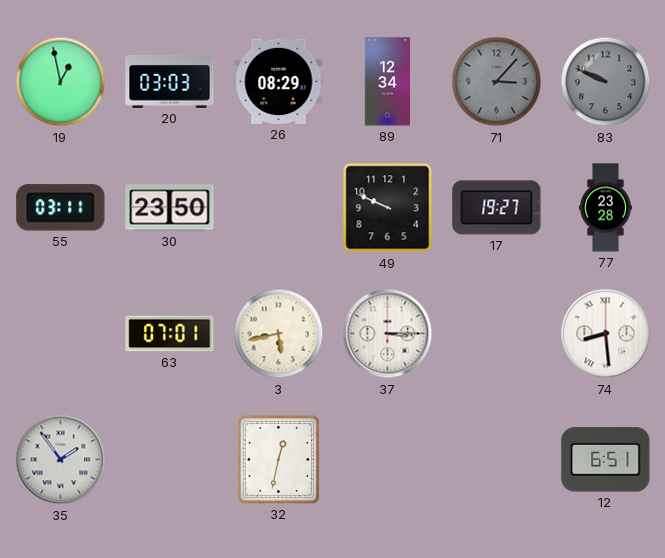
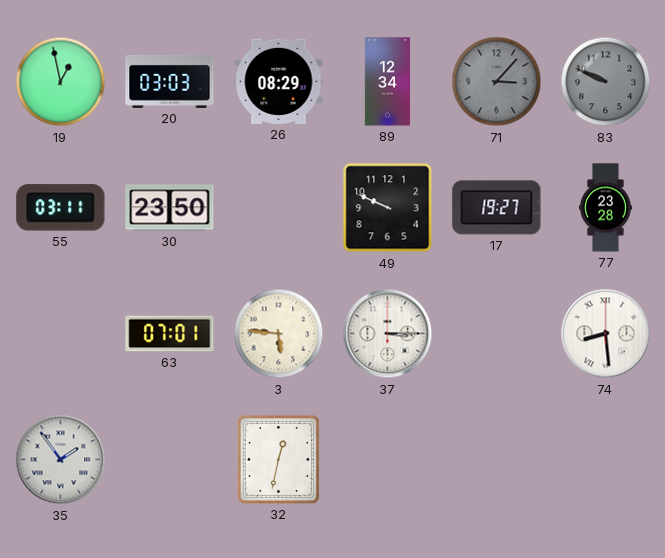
3: 5:43 -> 5:46 (279, 334)
12: 6:51 -> none (606, 460)
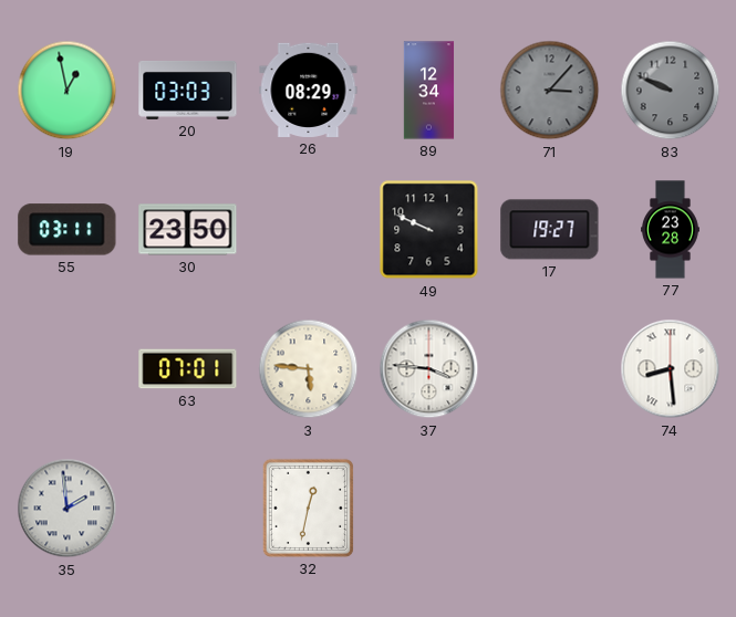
37: 3:15 -> 3:46 (429, 369)
35: 1:54 -> 1:59 (68, 509)
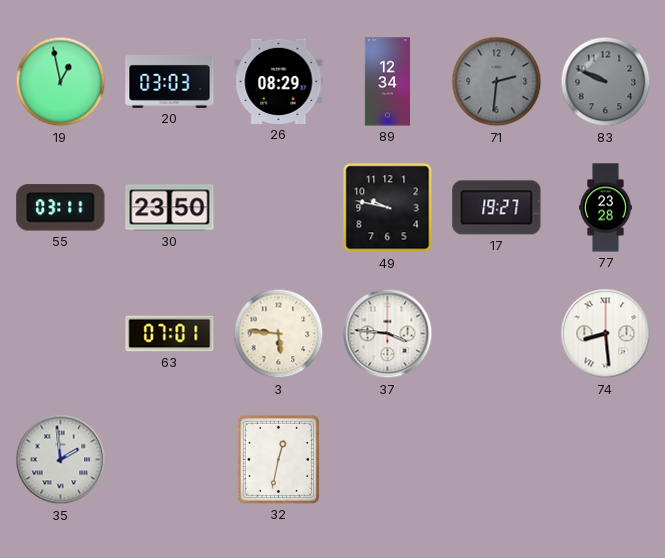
71: 3:07 -> 2:31 (497, 82)
49: 9:49 -> 9:47 (388, 208)
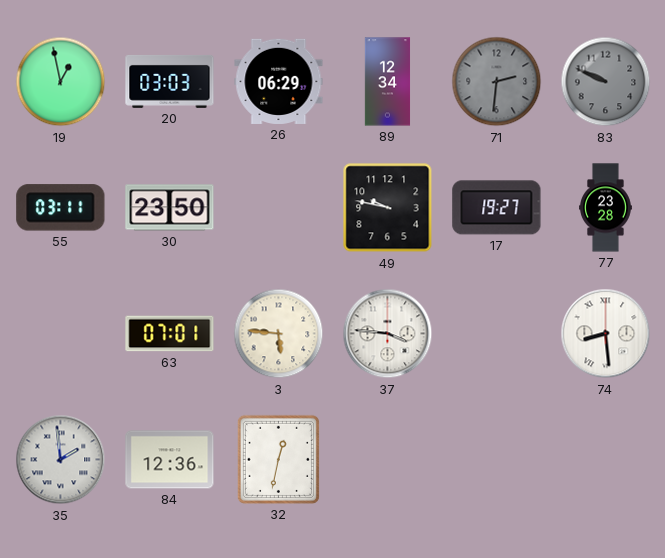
26: 08:29 -> 06:29 (279, 81)
84: none -> 12:36 (170, 460)
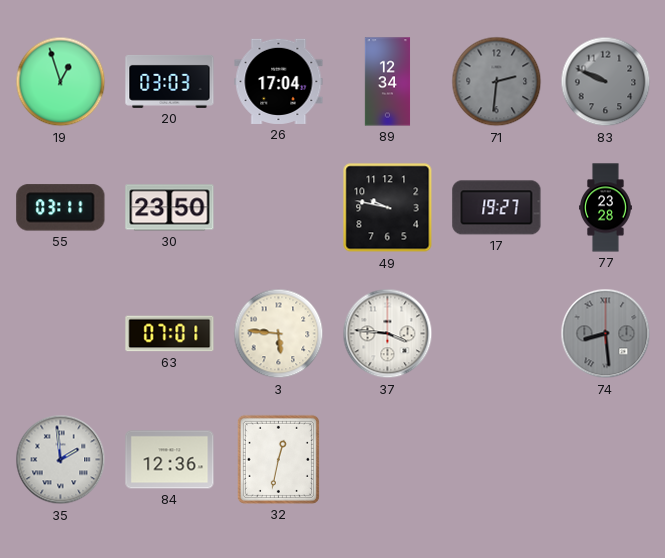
19: 12:58 -> 12:57 (61, 82)
26: 06:29 -> 17:04 (279, 81)
74 dial: white -> grey (606, 334)
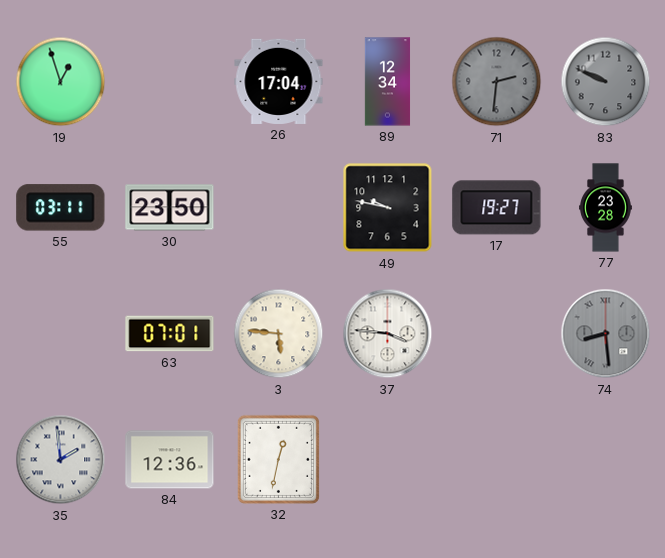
20: 03:03 -> none (170, 81)
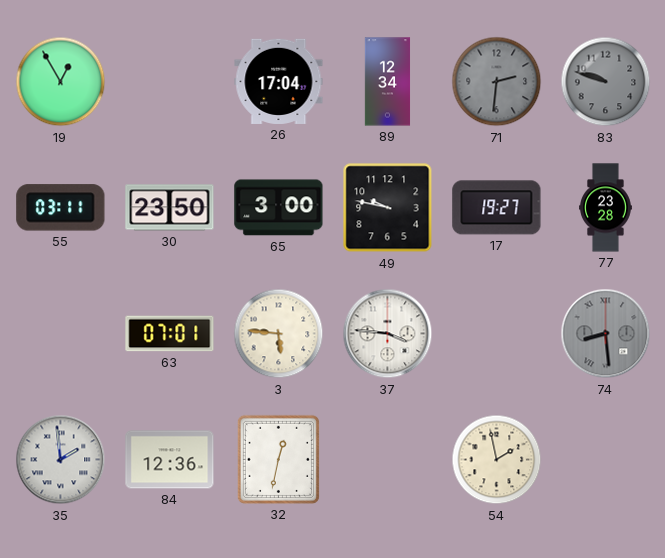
19: 12:57 -> 12:55 (61, 82)
83: 9:49 -> 9:48 (606, 82)
65: none -> 3:00 (279, 208)
54: none -> 1:58 (497, 460)
